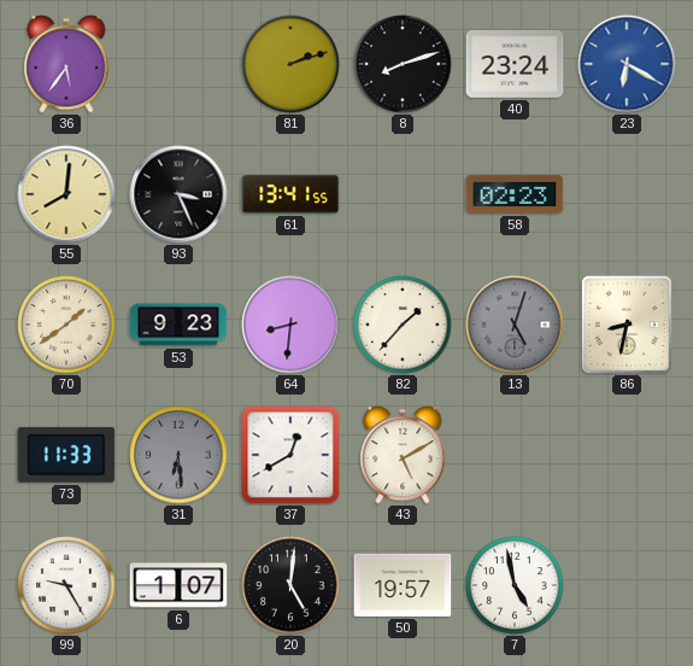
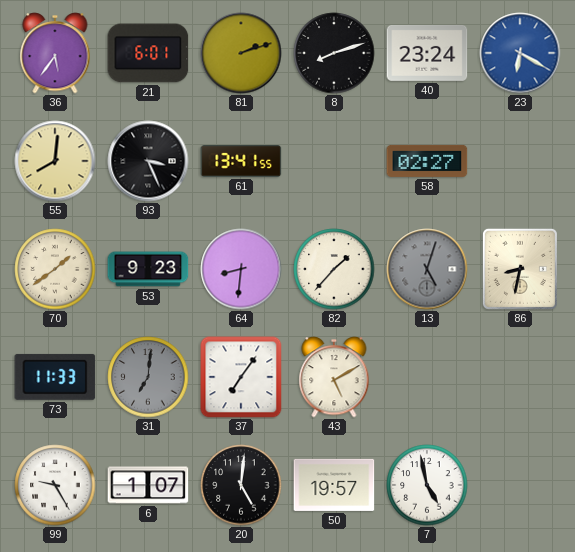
21: none -> 6:01 (148, 53)
58: 02:23 -> 02:27 (427, 161)
31: 6:29 -> 7:01 (148, 377)
37: 12:40 -> 7:06 (241, 377)
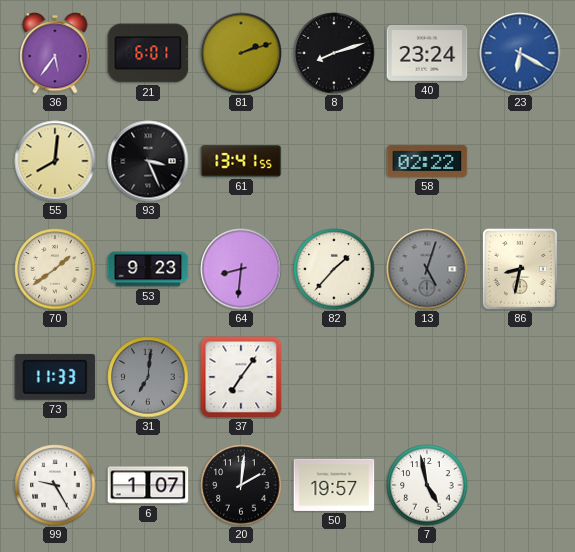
58: 02:27 -> 02:22 (427, 161)
43: 5:10 -> none (334, 377)
20: 5:01 -> 2:01 (241, 485)
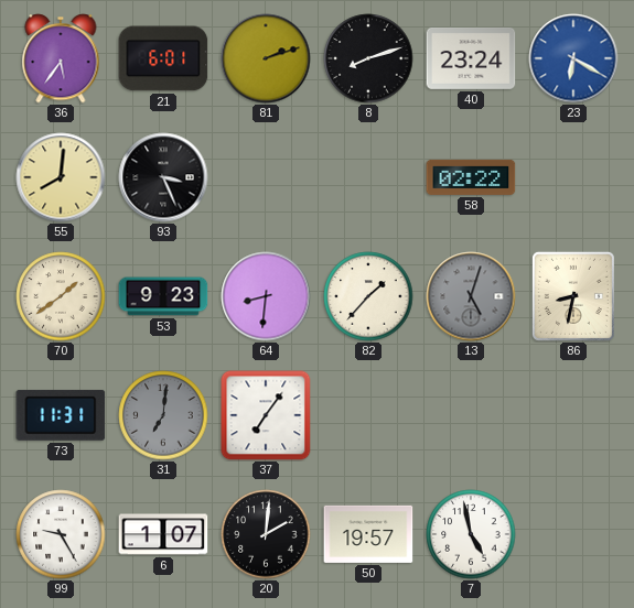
61: 13:41 -> none (241, 162)
73: 11:33 -> 11:31 (61, 415)
